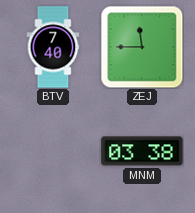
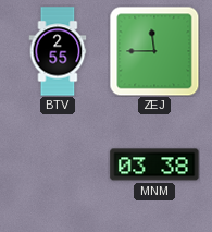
BTV: 7:40 -> 2:55 (58, 51)
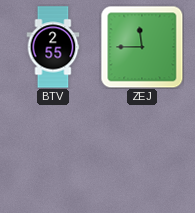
MNM: 03:38 -> none (154, 164)
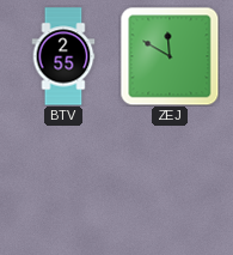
ZEJ: 11:45 -> 11:50 (170, 56)
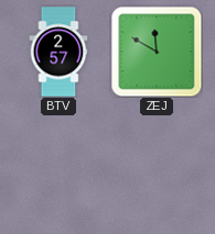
BTV: 2:55 -> 2:57 (58, 52)
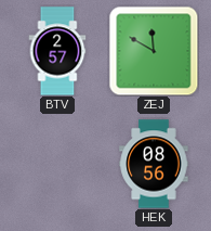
HEK: none -> 08:56 (154, 164)
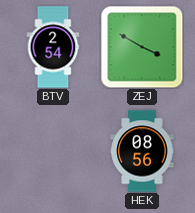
BTV: 2:57 -> 2:54 (53, 47)
ZEJ: 11:50 -> 3:50 (142, 47)
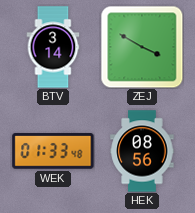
BTV: 2:54 -> 3:14 (53, 47)
WEK: none -> 01:33 (53, 151)
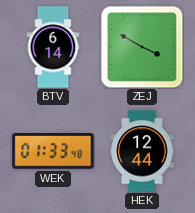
BTV: 3:14 -> 6:14 (53, 47)
HEK: 08:56 -> 12:44 (142, 151)
